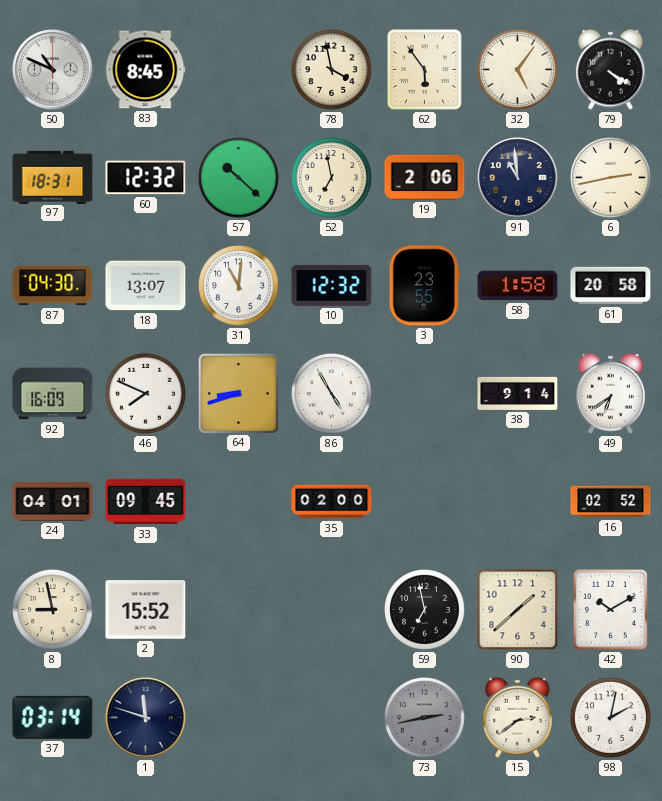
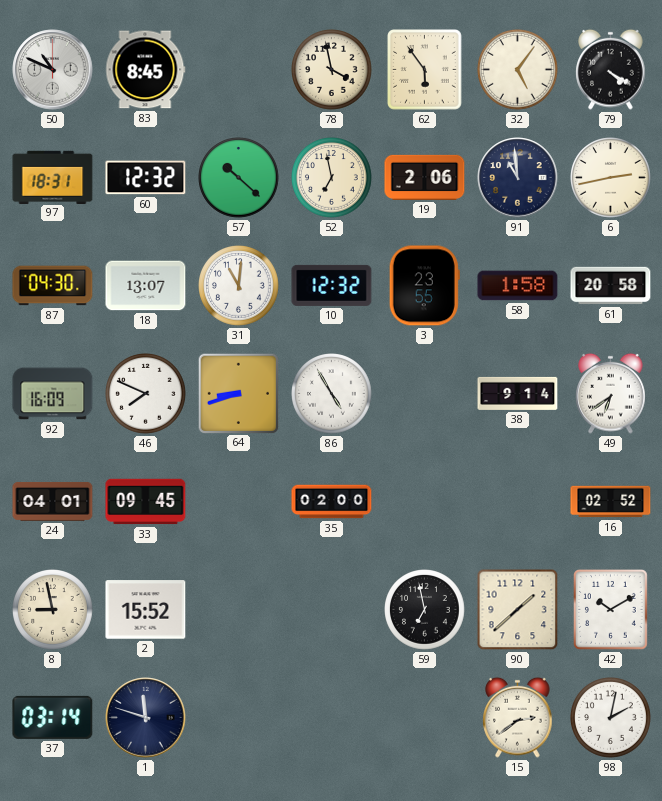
73: 2:43 -> none (425, 718)
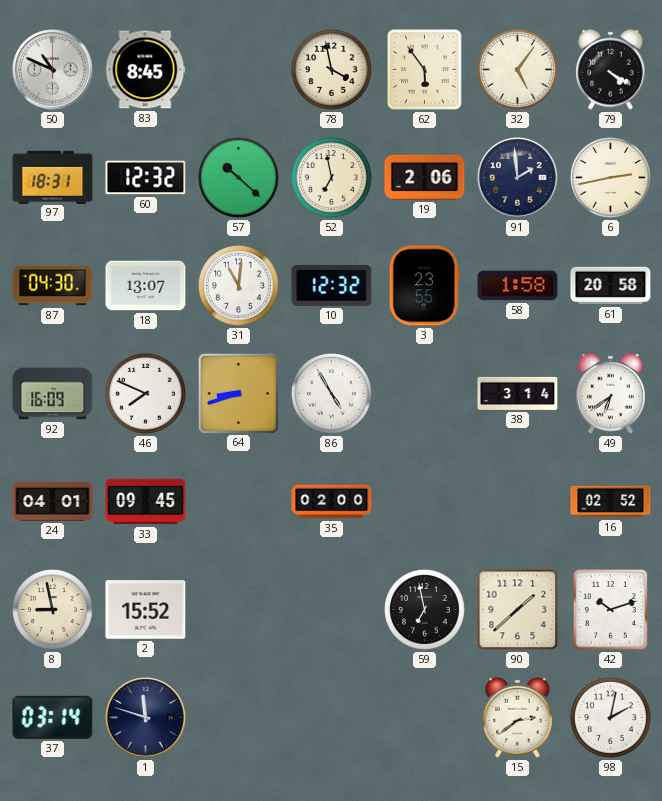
91: 10:59 -> 1:59 (518, 178)
38: 9:14 -> 3:14 (518, 393)
42: 10:10 -> 10:12 (611, 610)
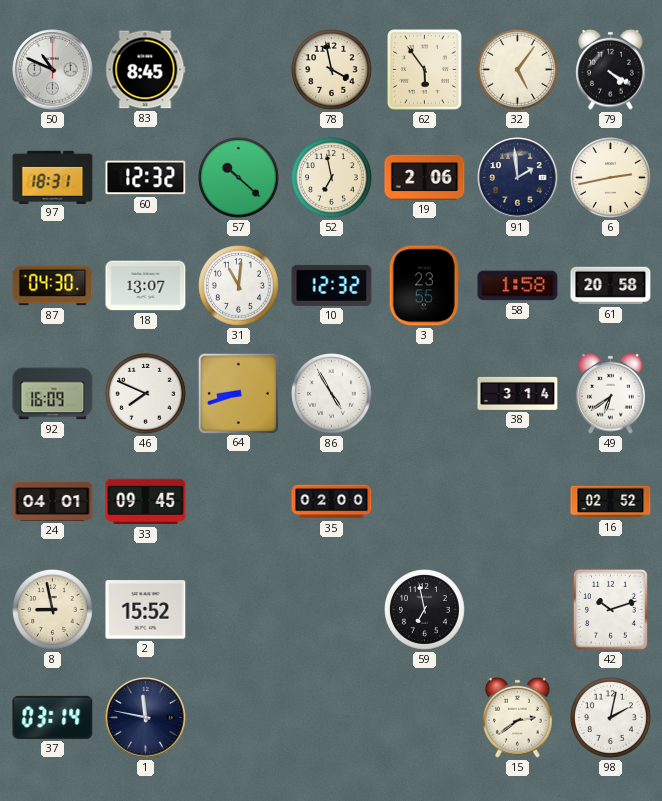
90: 1:38 -> none (518, 610)
1: 11:48 -> 11:47 (146, 718)
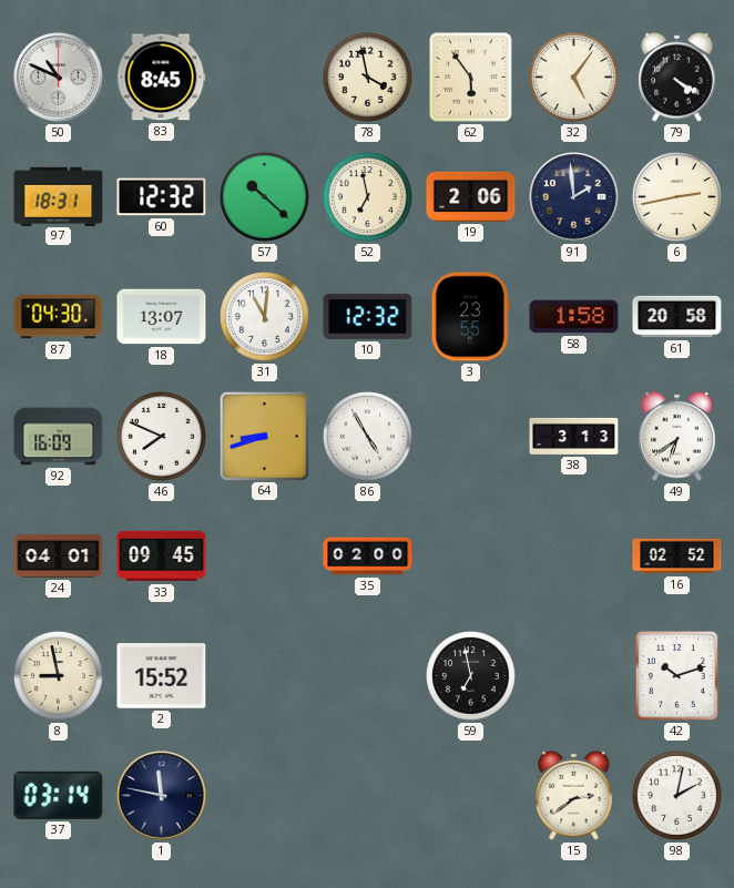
38: 3:14 -> 3:13 (574, 436)
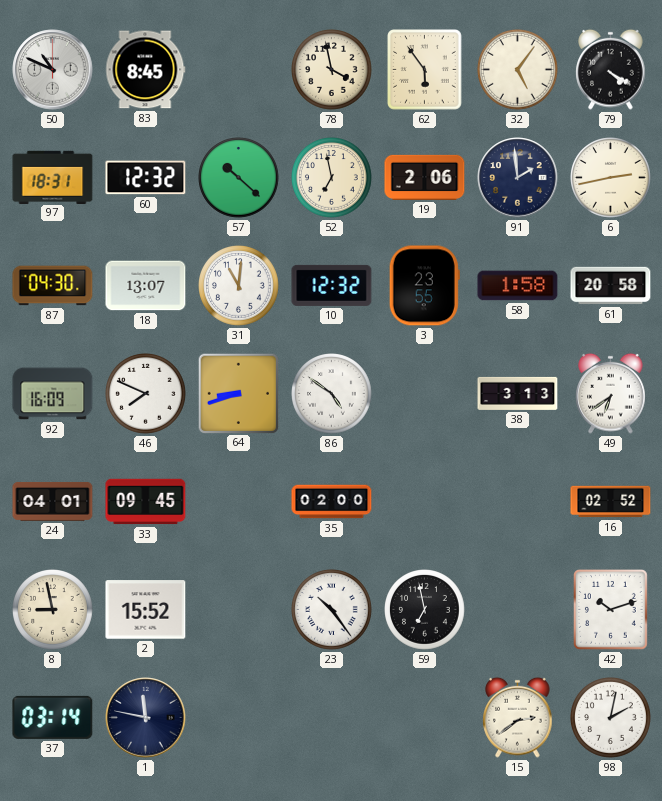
86: 4:55 -> 4:51 (332, 394)
23: none -> 10:24 (332, 610)
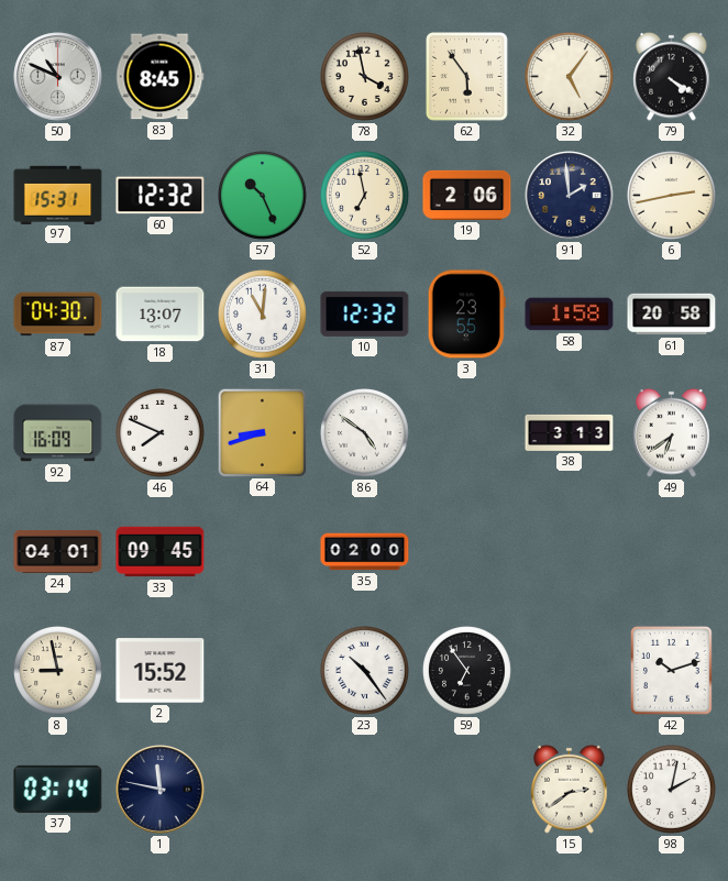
97: 18:31 -> 15:31 (58, 195)
57: 10:22 -> 10:26 (263, 196)
16: 02:52 -> none (611, 502)
59: 6:58 -> 6:54 (467, 671)
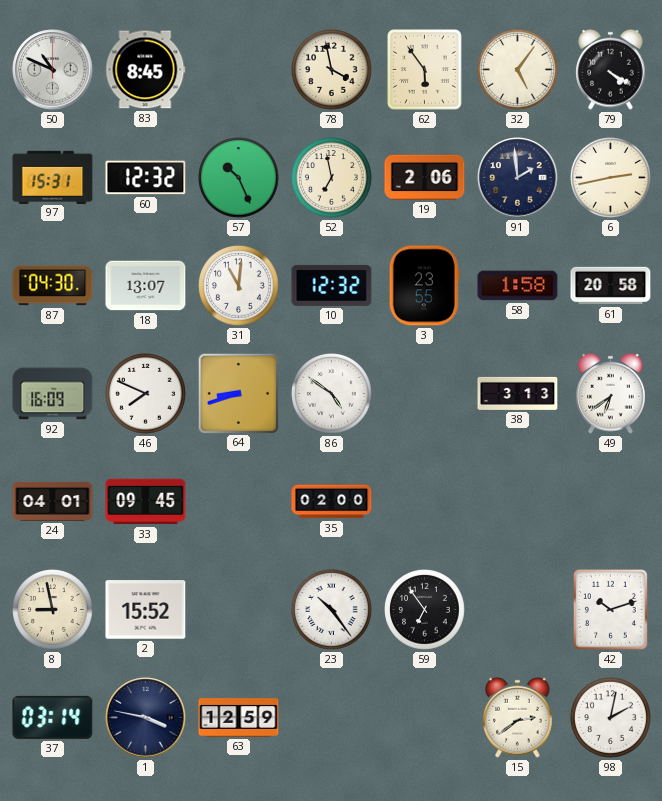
1: 11:47 -> 3:47 (146, 718)
63: none -> 12:59 (239, 718)
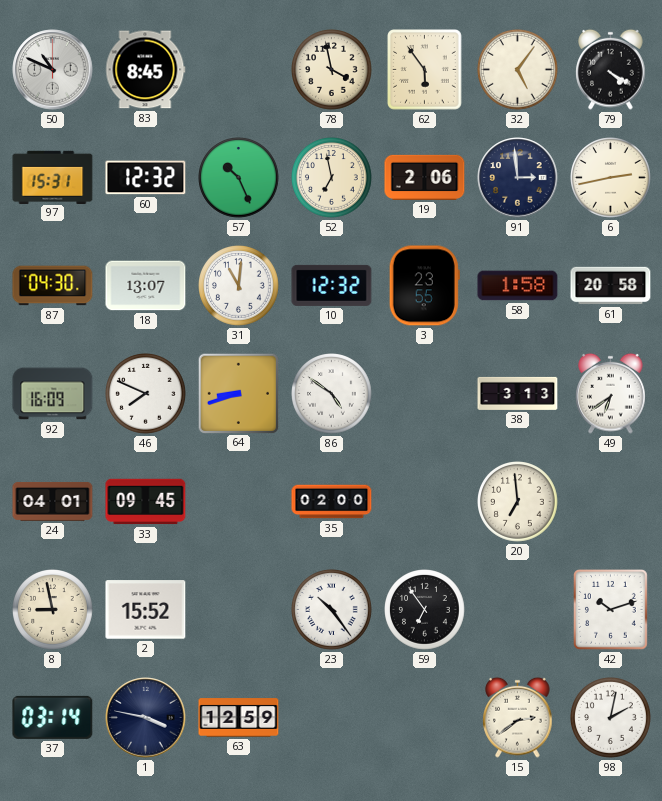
91: 1:59 -> 2:59 (518, 178)
20: none -> 6:59 (518, 502)
